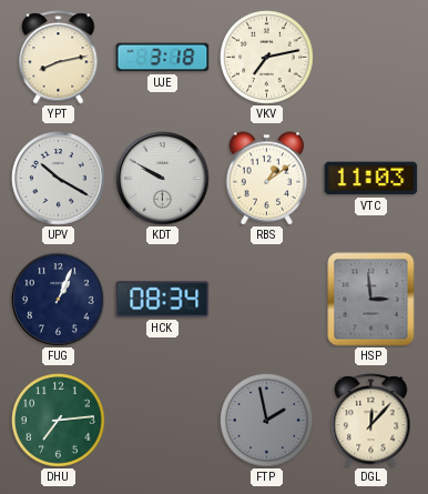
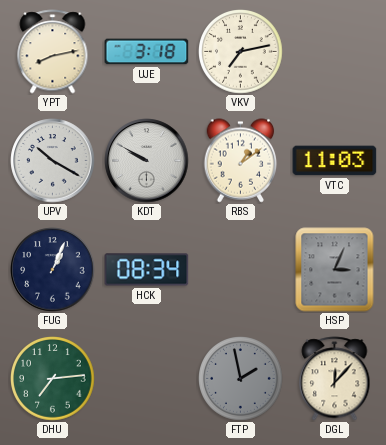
HSP: 2:59 -> 3:04 (335, 270)
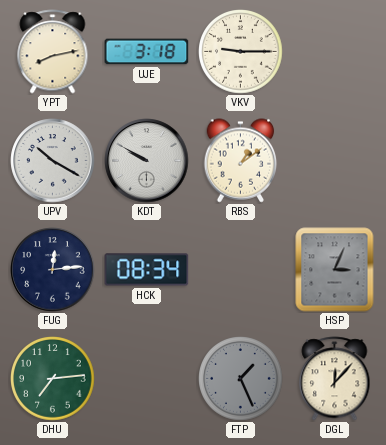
VKV: 7:13 -> 9:15 (241, 52)
VTC: 11:03 -> none (335, 161)
FUG: 1:04 -> 12:14 (53, 270)
FTP: 1:58 -> 1:26 (241, 379)
